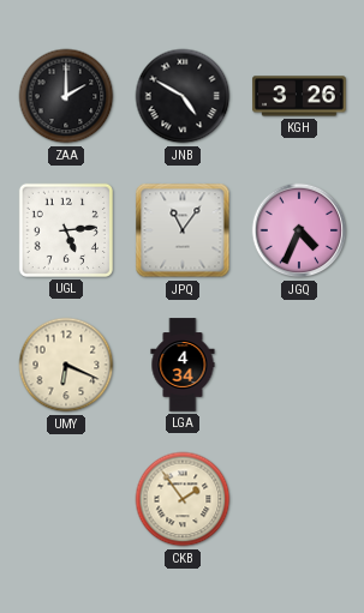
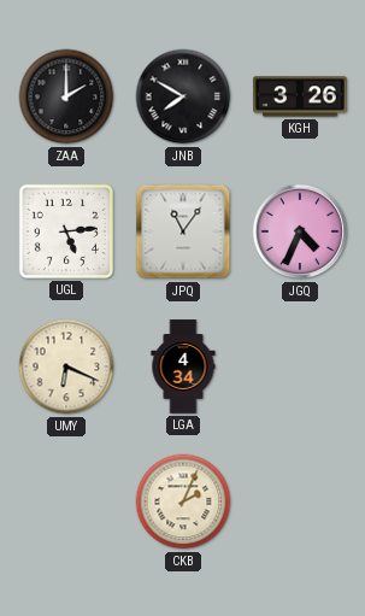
JNB: 4:50 -> 7:50 (183, 96)
CKB: 1:54 -> 2:04 (183, 501)
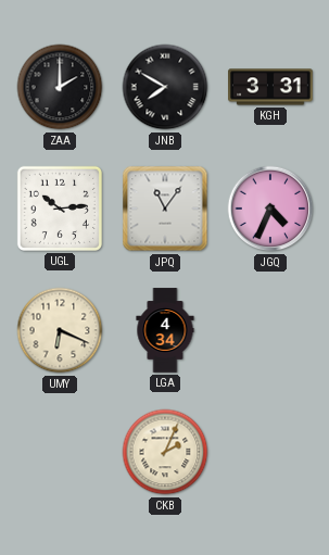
KGH: 3:26 -> 3:31 (270, 87)
UGL: 5:14 -> 10:14 (60, 209)
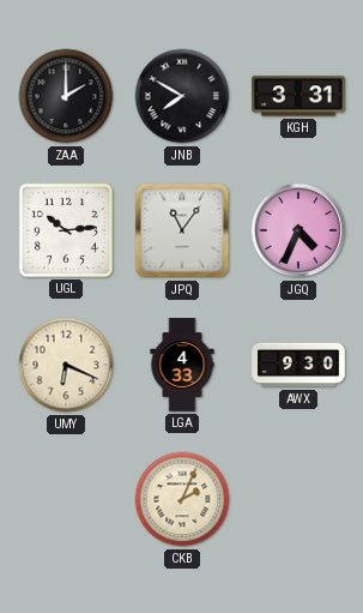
LGA: 4:34 -> 4:33 (182, 365)
AWX: none -> 9:30 (298, 365)
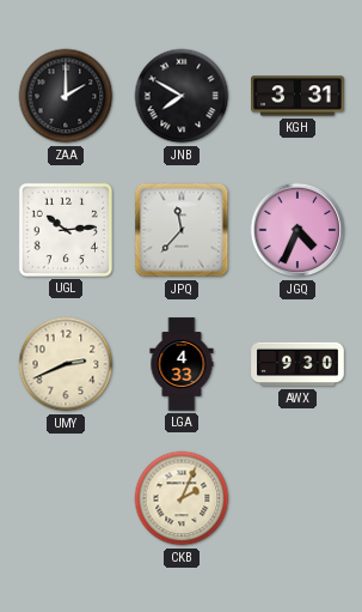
JPQ: 11:06 -> 11:37 (182, 230)
UMY: 6:19 -> 2:41 (66, 364)
